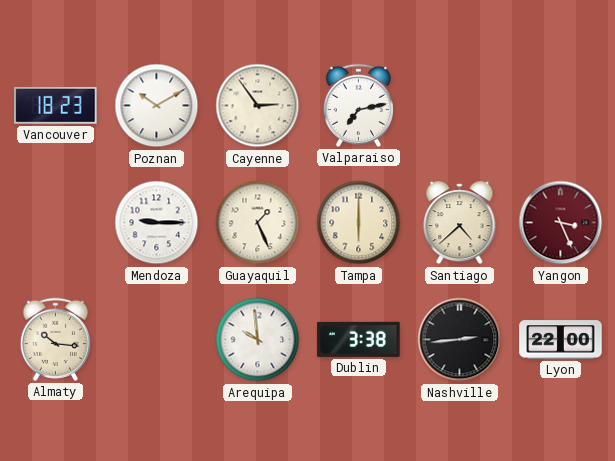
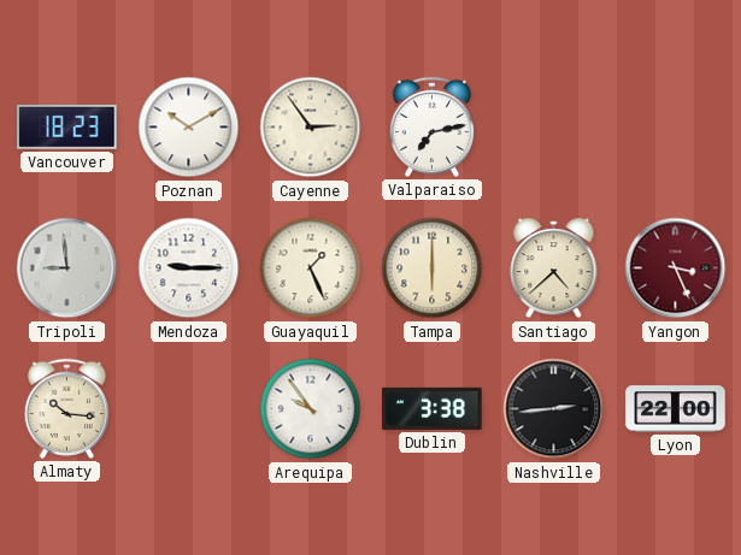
Tripoli: none -> 8:59 (67, 268)
Arequipa: 9:59 -> 9:54 (311, 409)
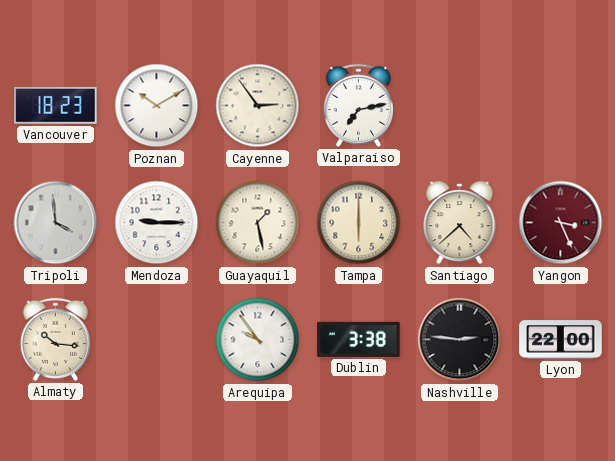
Tripoli: 8:59 -> 3:59 (56, 223)
Guayaquil: 1:26 -> 1:28 (258, 223)
Nashville: 2:44 -> 2:46 (460, 340)
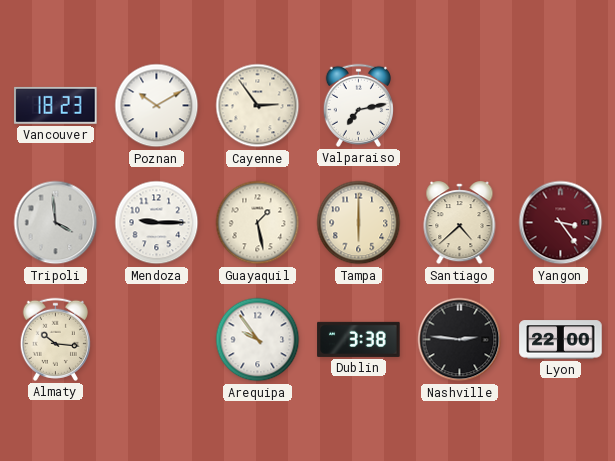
Yangon: 3:26 -> 3:24 (561, 223)
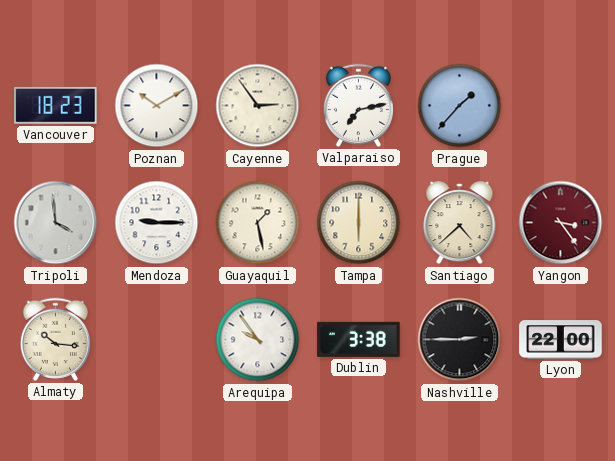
Prague: none -> 1:37 (460, 106)
Nashville: 2:46 -> 2:45 (460, 340)
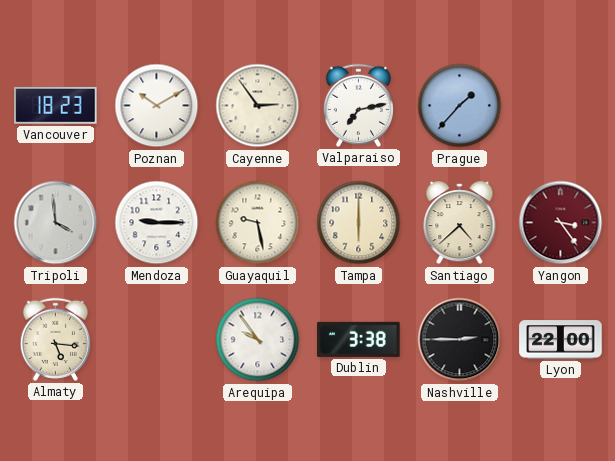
Guayaquil: 1:28 -> 9:28 (258, 223)
Almaty: 10:16 -> 5:16 (55, 339)
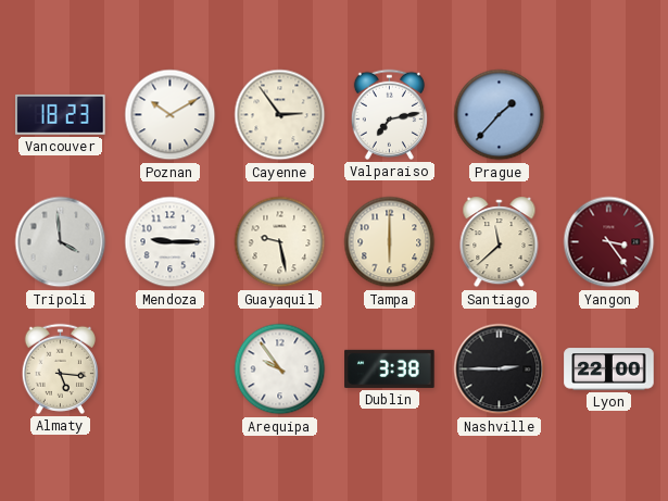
Santiago: 4:38 -> 11:38 (500, 242)
